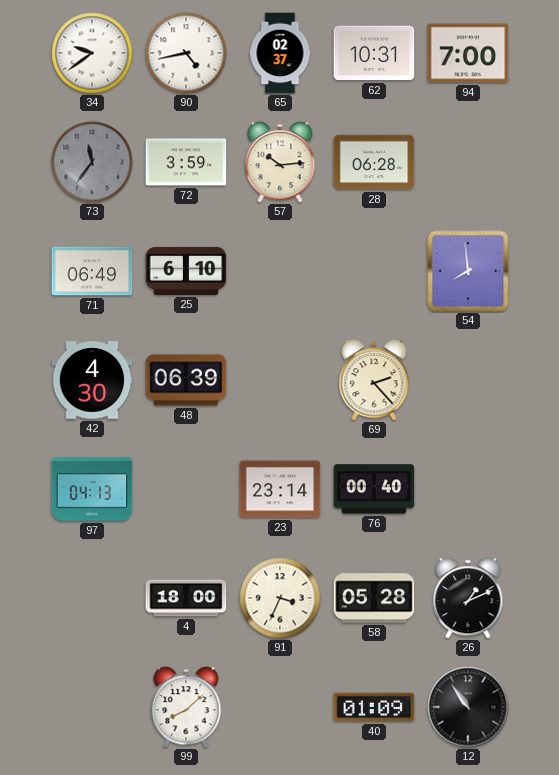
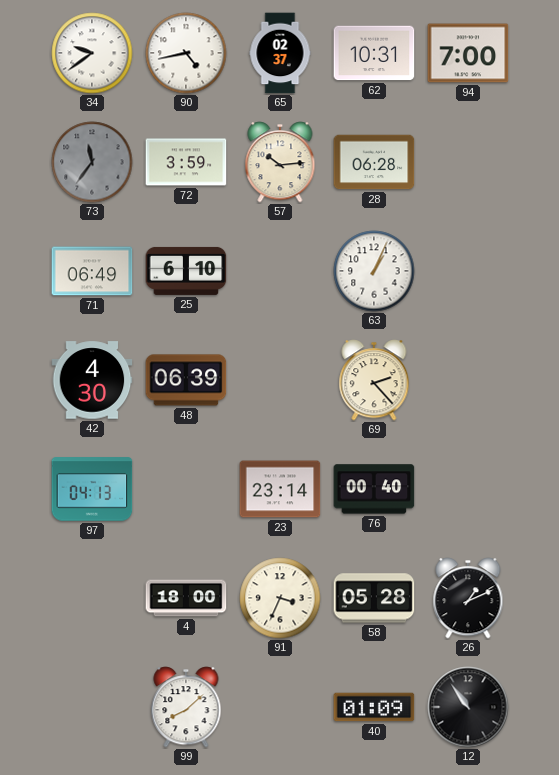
63: none -> 1:04 (374, 271)
54: 7:59 -> none (468, 271)
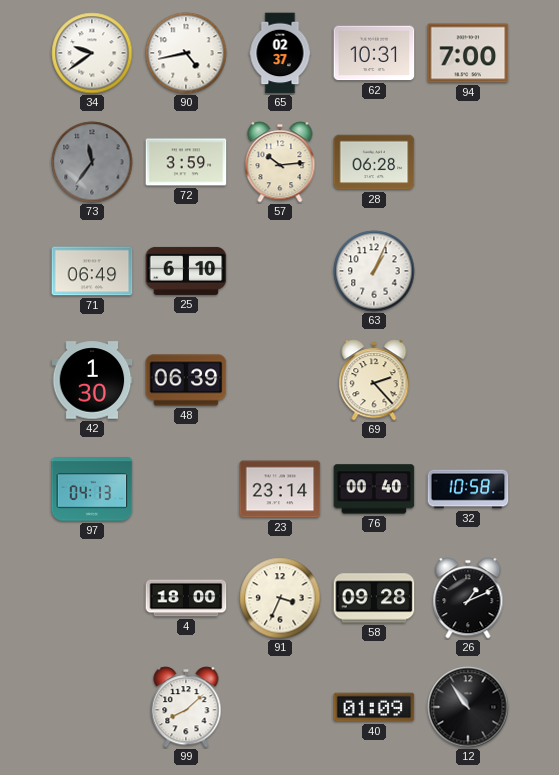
42: 4:30 -> 1:30 (92, 380)
32: none -> 10:58 (468, 489)
58: 05:28 -> 09:28 (374, 598)
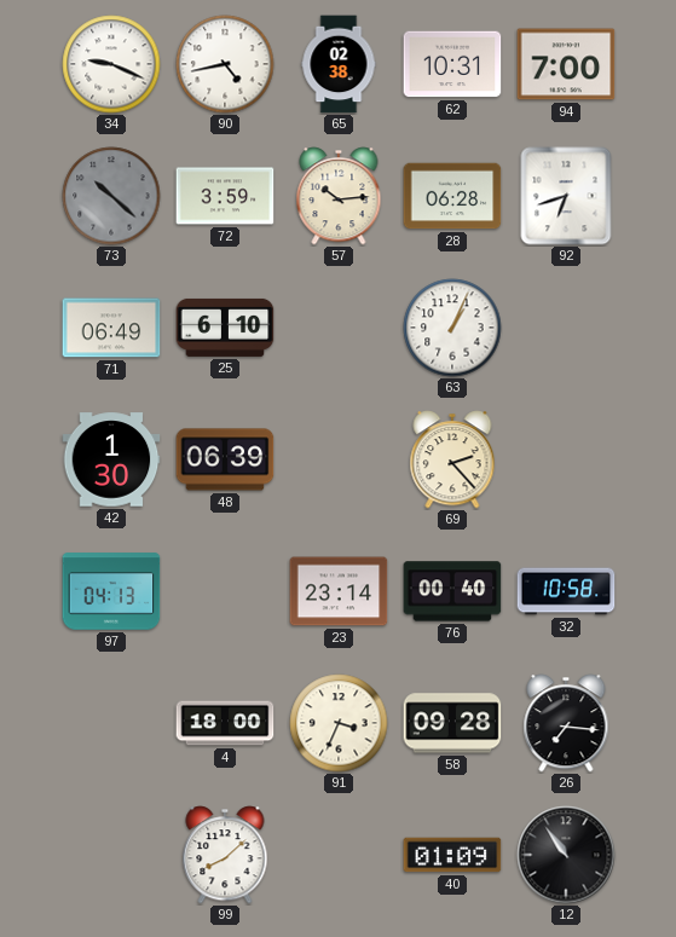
34: 9:39 -> 9:19 (111, 64)
65: 02:37 -> 02:38 (339, 64)
73: 11:36 -> 10:22 (111, 196)
92: none -> 6:42 (566, 196)
26: 1:11 -> 7:16 (566, 723)
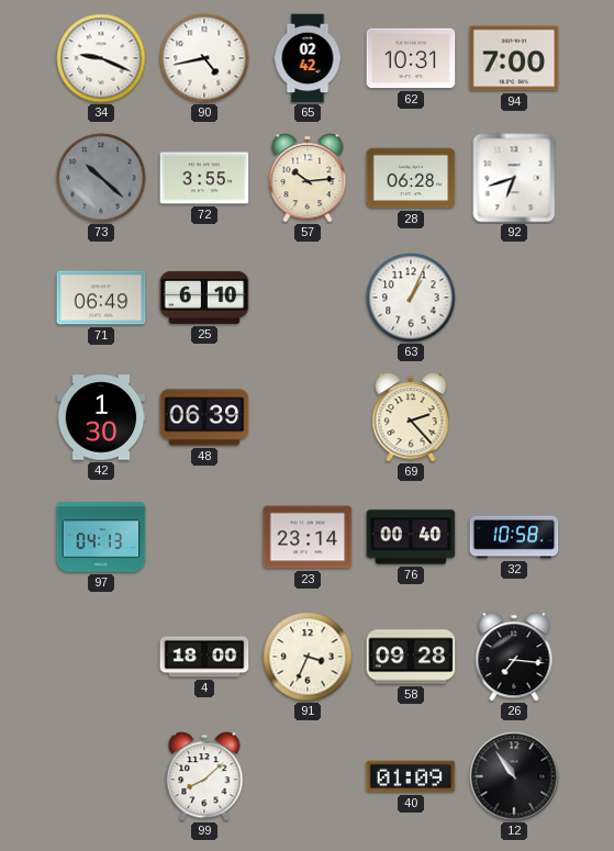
65: 02:38 -> 02:42 (308, 58)
72: 3:59 -> 3:55 (204, 178)
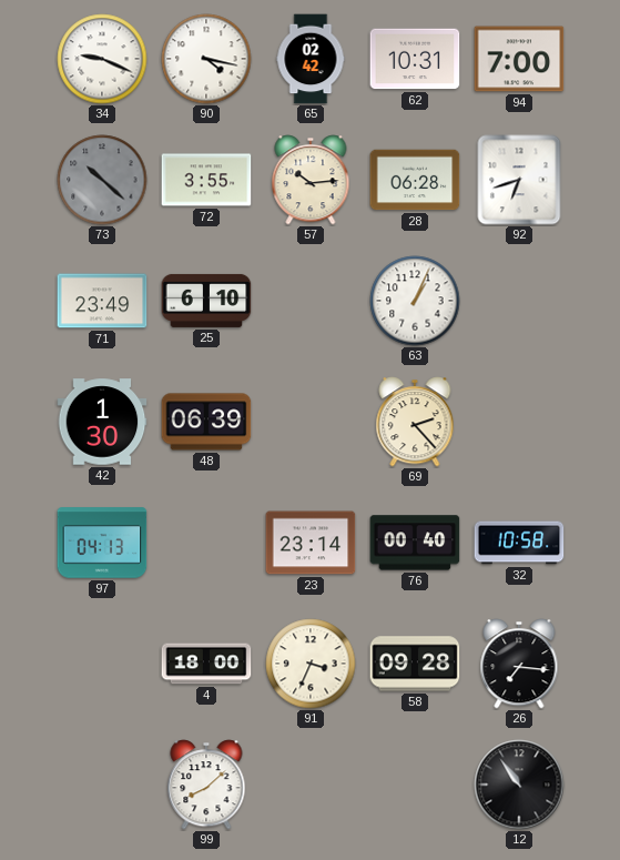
90: 4:43 -> 4:17 (206, 59)
71: 06:49 -> 23:49 (102, 301)
40: 01:09 -> none (411, 776)
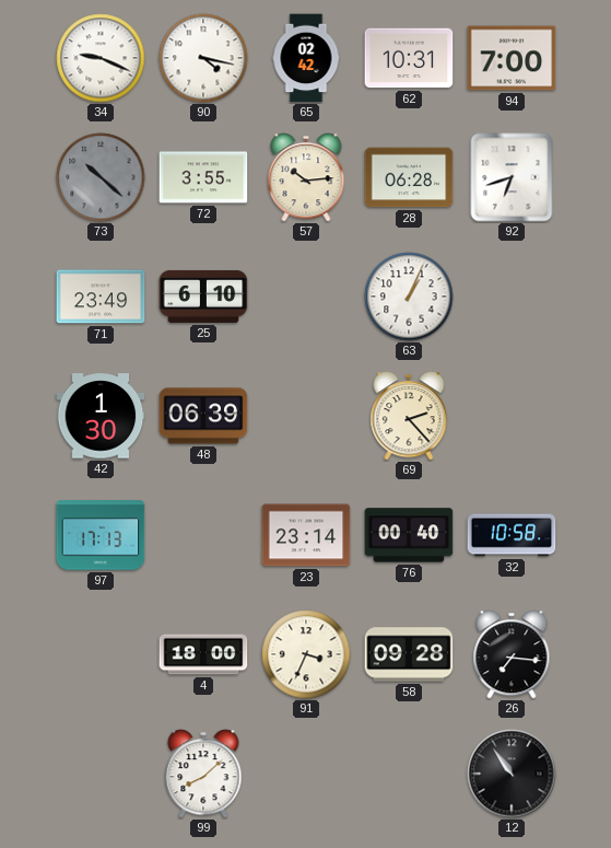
97: 04:13 -> 17:13 (101, 535)
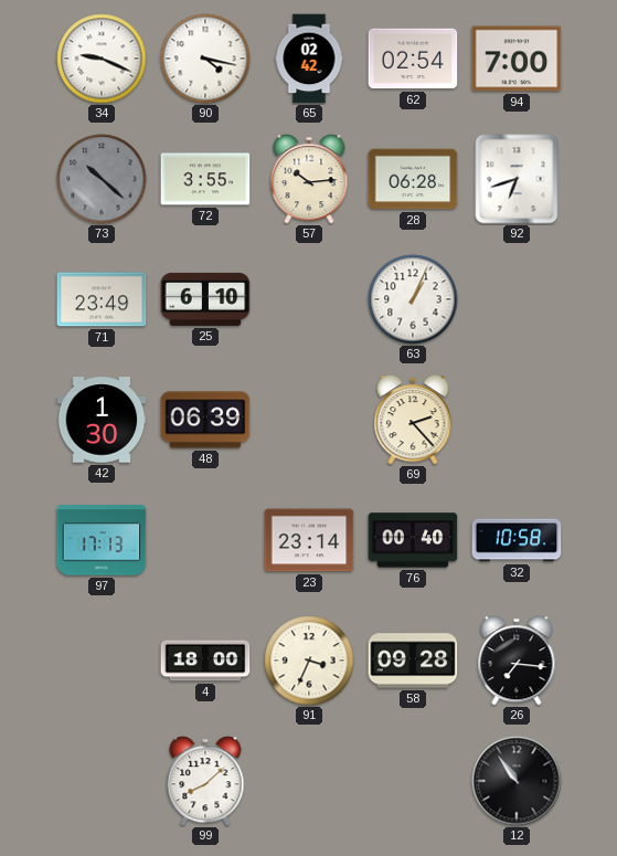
62: 10:31 -> 02:54 (413, 59)
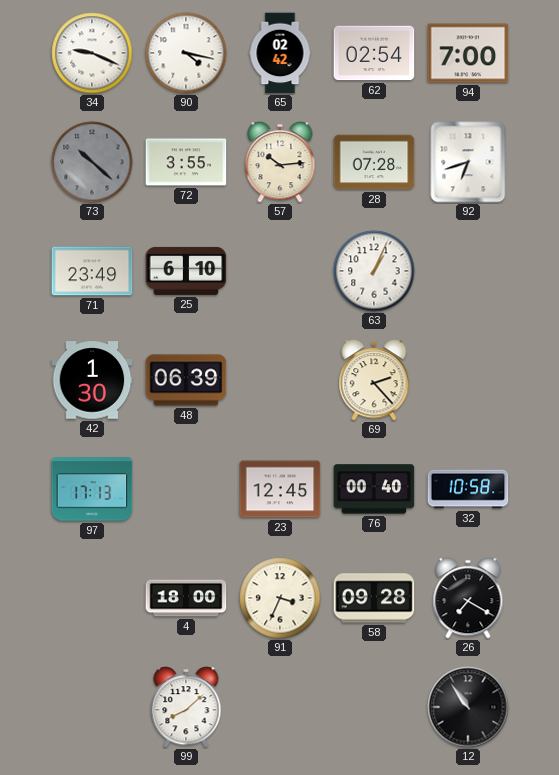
28: 06:28 -> 07:28 (374, 162)
23: 23:14 -> 12:45 (280, 489)
26: 7:16 -> 7:20 (468, 598)
